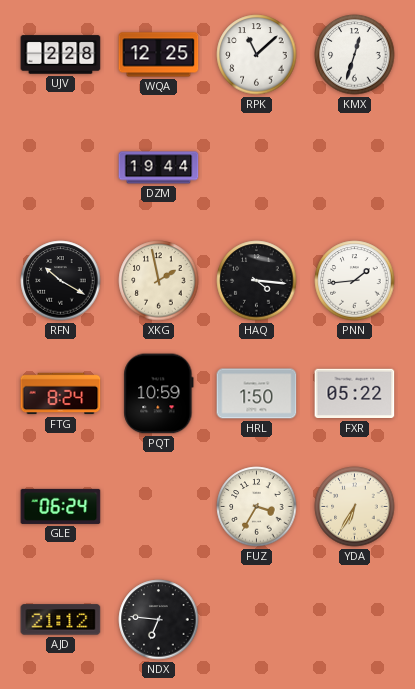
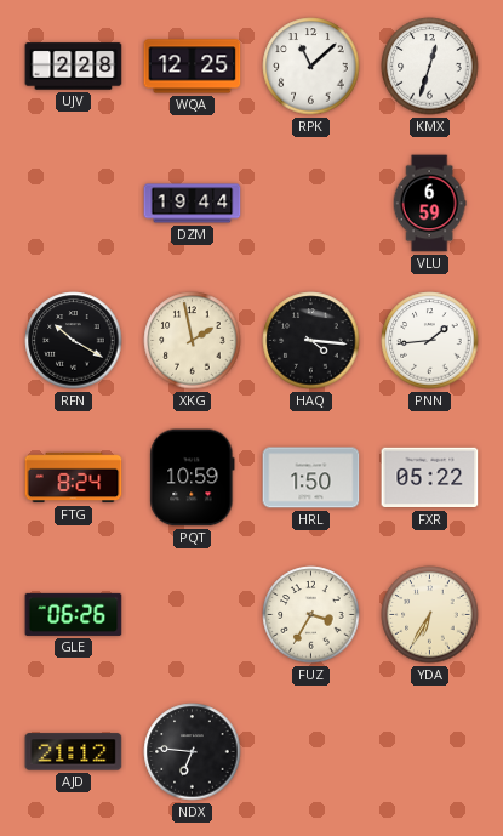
VLU: none -> 6:59 (429, 204)
GLE: 06:24 -> 06:26 (74, 614)
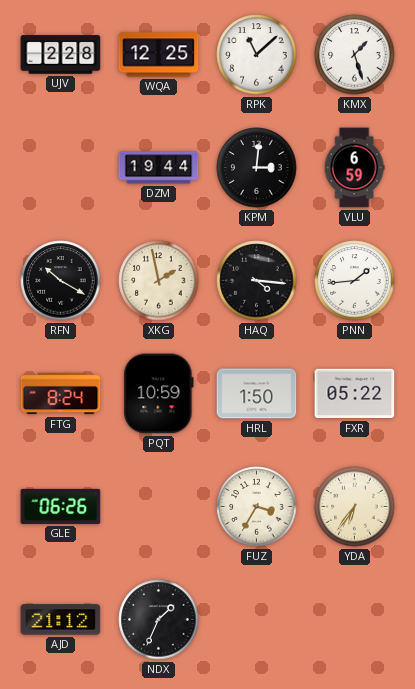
KMX: 12:33 -> 1:27 (355, 55)
KPM: none -> 3:01 (257, 168)
YDA: 6:35 -> 6:36 (355, 507)
NDX: 6:46 -> 1:34 (159, 620)
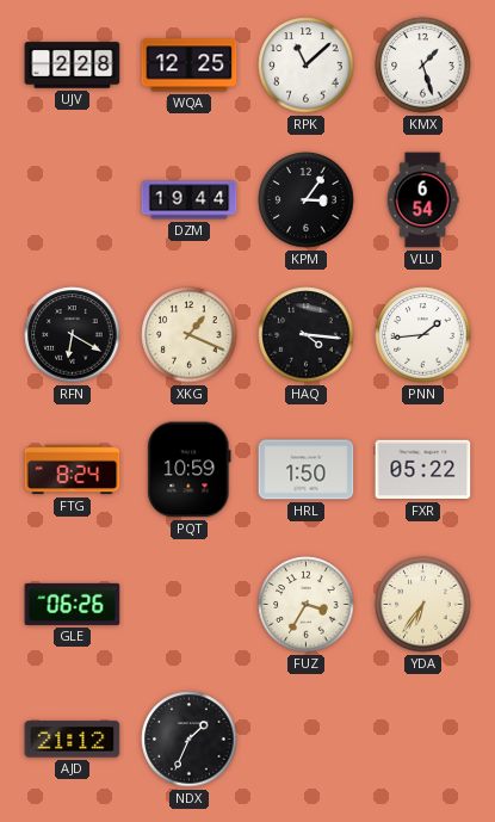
KPM: 3:01 -> 3:06 (307, 200)
VLU: 6:59 -> 6:54 (422, 200)
RFN: 10:20 -> 6:20 (73, 335)
XKG: 1:58 -> 1:19 (190, 335)
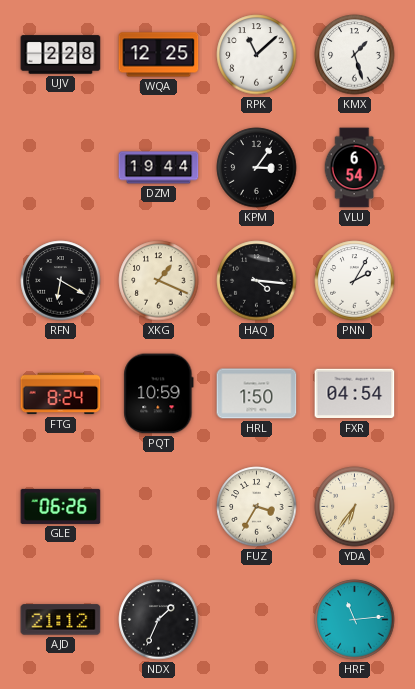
PNN: 1:44 -> 2:05 (355, 281)
FXR: 05:22 -> 04:54 (355, 394)
HRF: none -> 11:14 (355, 620)
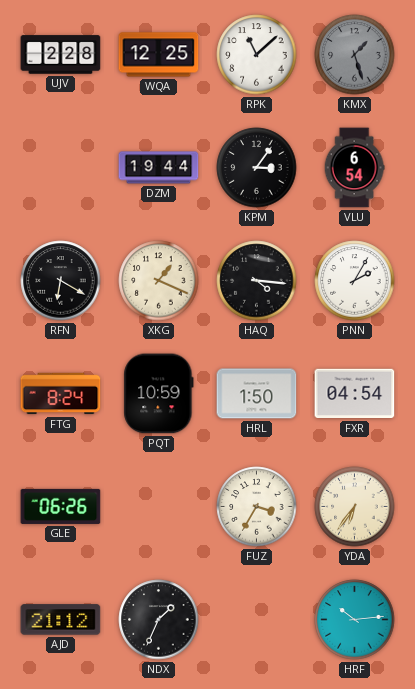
KMX dial: white -> grey (355, 55)
HRF: 11:14 -> 10:14 (355, 620)
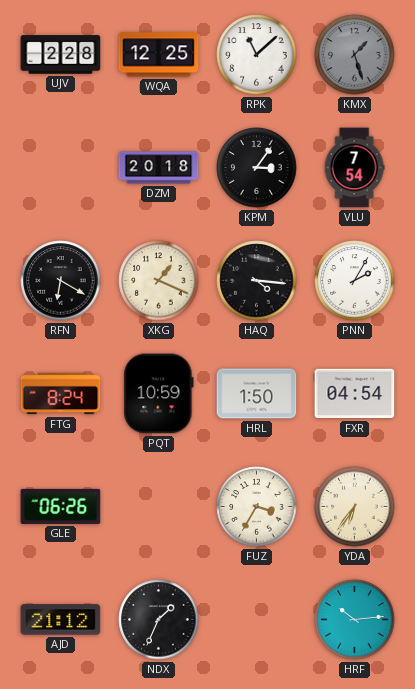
DZM: 19:44 -> 20:18 (159, 168)
VLU: 6:54 -> 7:54 (354, 168)
